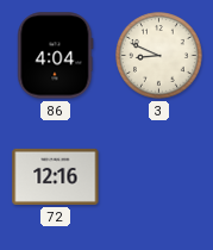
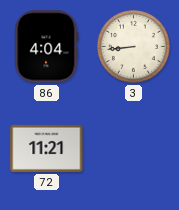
3: 8:49 -> 8:44 (134, 47)
72: 12:16 -> 11:21 (47, 148)
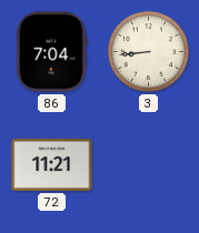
86: 4:04 -> 7:04 (52, 52)
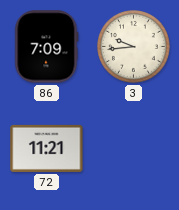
86: 7:04 -> 7:09 (47, 47)
3: 8:44 -> 9:44 (134, 47)
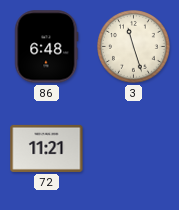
86: 7:09 -> 6:48 (47, 47)
3: 9:44 -> 11:27 (134, 47)
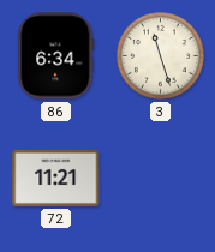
86: 6:48 -> 6:34 (56, 56)
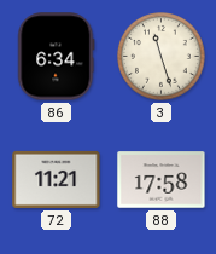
88: none -> 17:58 (162, 180)
